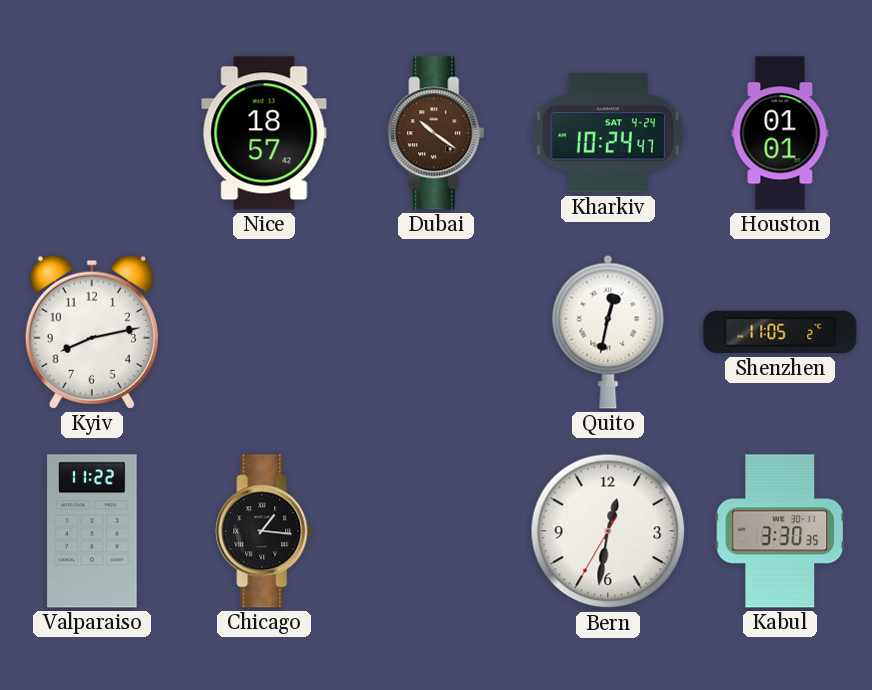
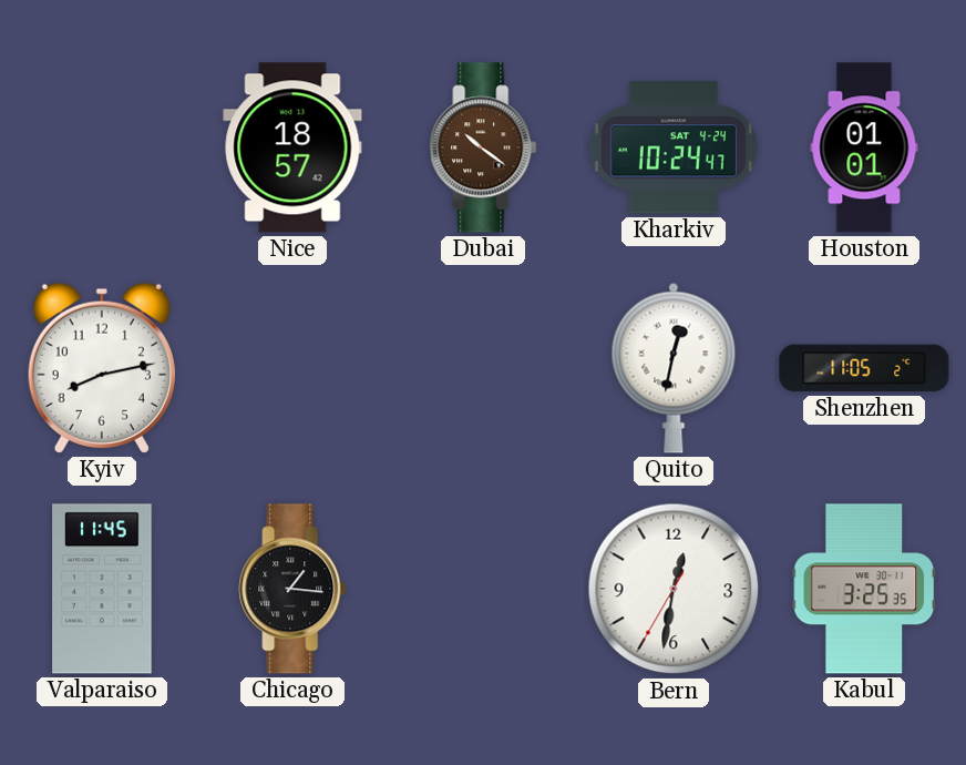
Valparaiso: 11:22 -> 11:45 (102, 589)
Kabul: 3:30 -> 3:25 (864, 589)
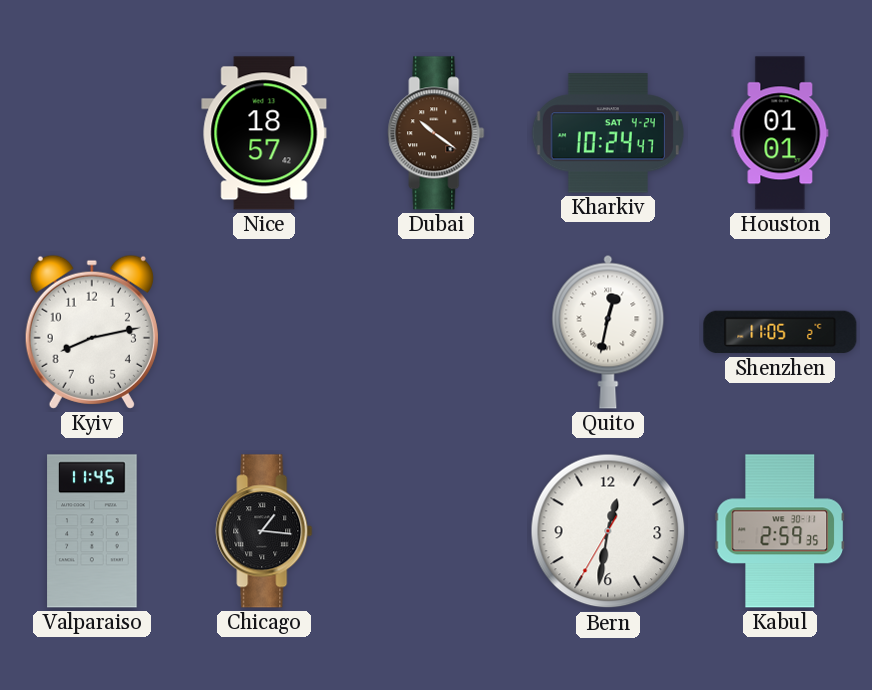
Kabul: 3:25 -> 2:59 (780, 531)
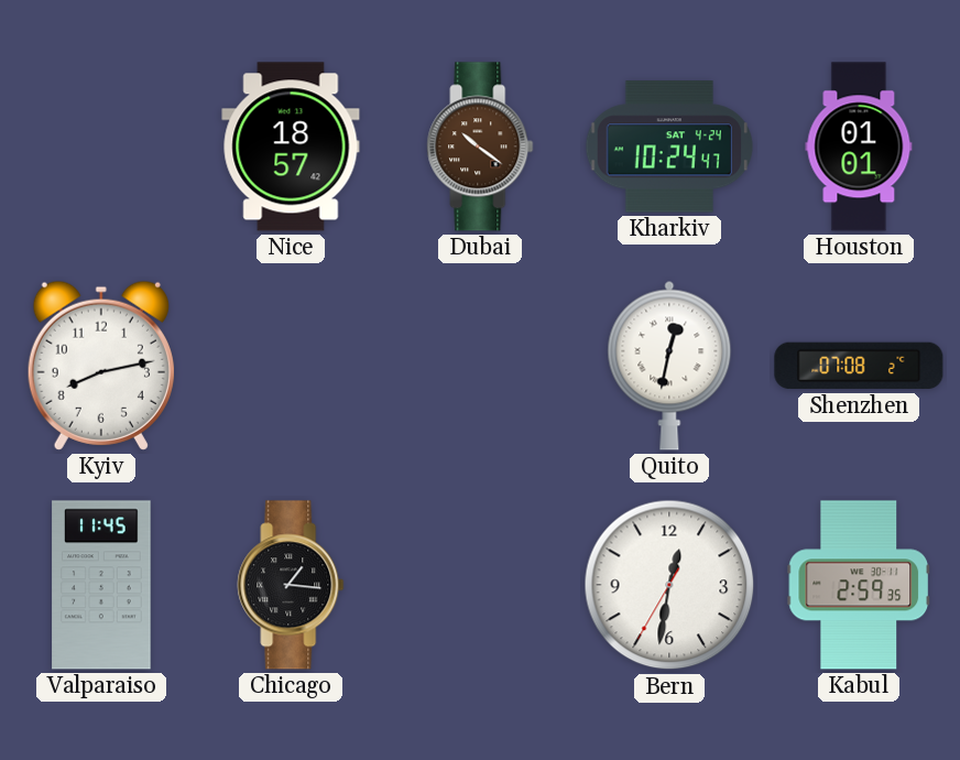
Shenzhen: 11:05 -> 07:08 (859, 366)
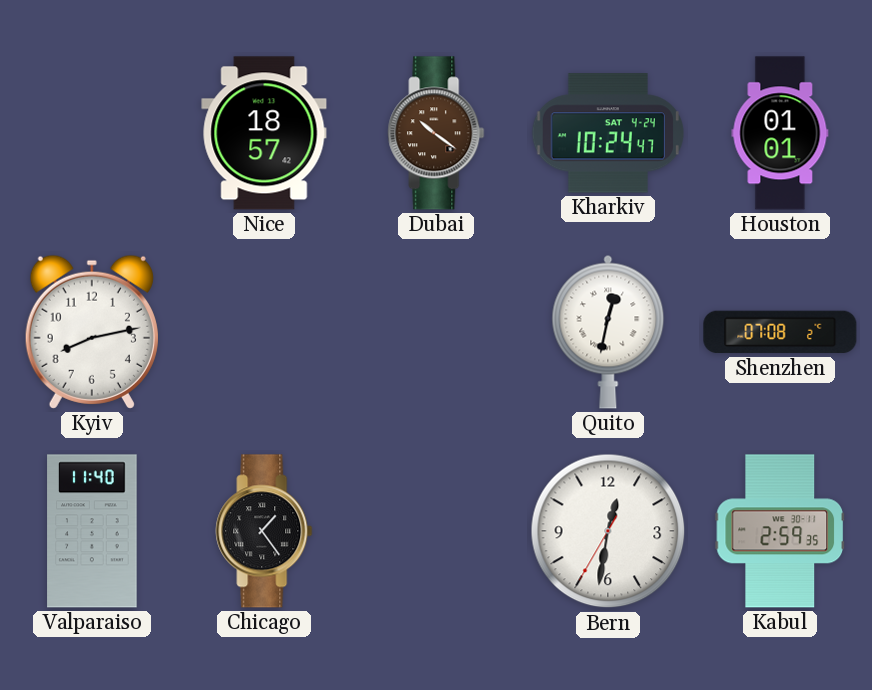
Valparaiso: 11:45 -> 11:40 (92, 531)
Chicago: 1:16 -> 1:24 (264, 531)
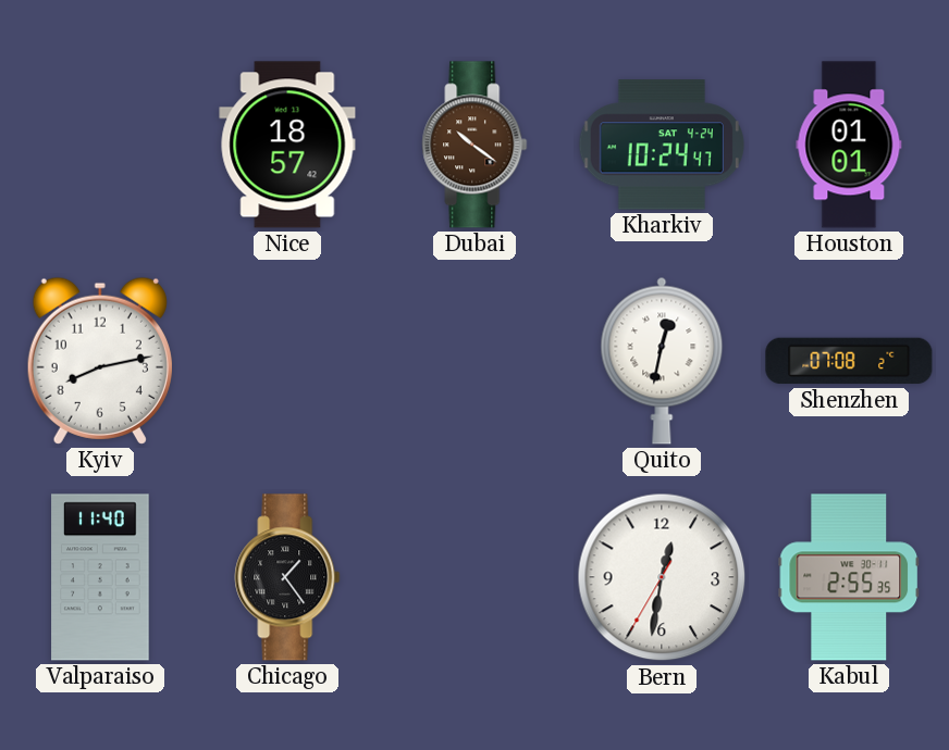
Kabul: 2:59 -> 2:55 (849, 577)
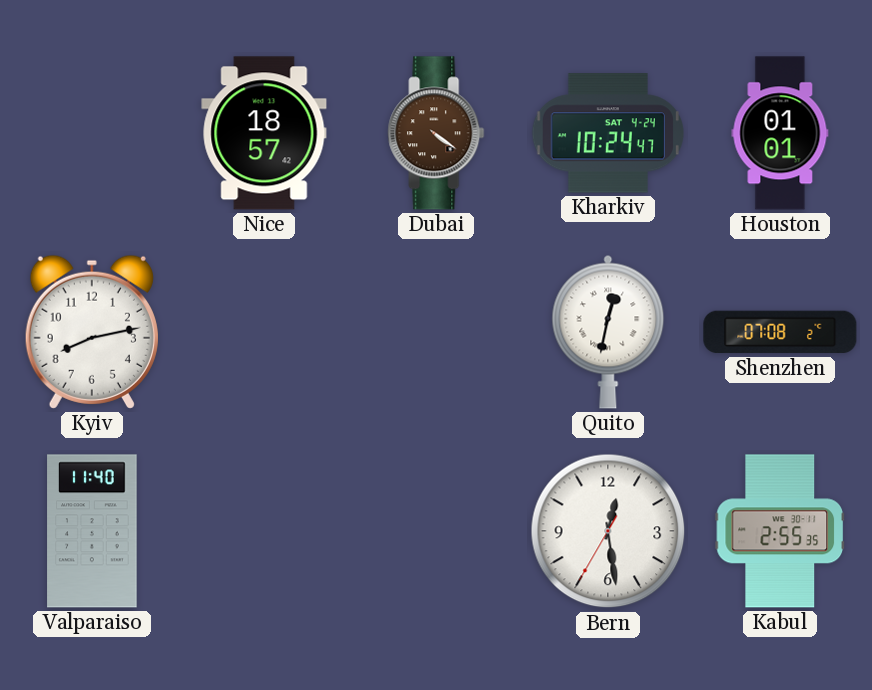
Dubai: 10:21 -> 4:21 (436, 133)
Chicago: 1:24 -> none (287, 577)
Bern: 12:31 -> 12:28 (608, 531)
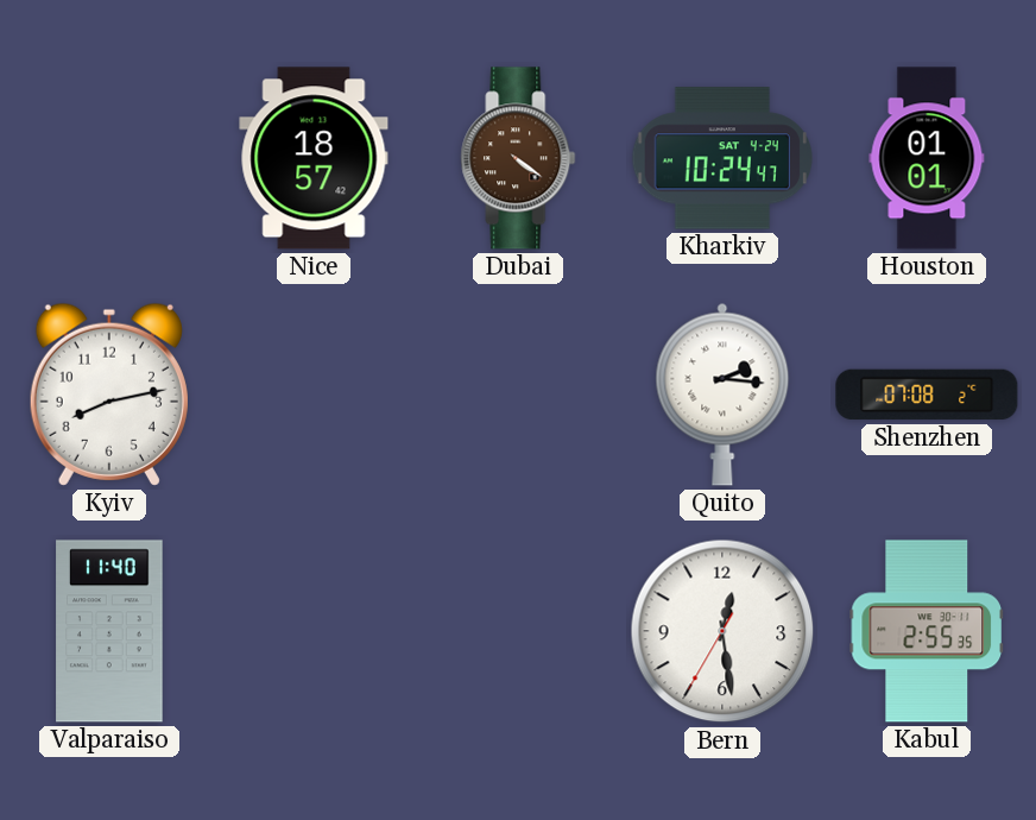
Quito: 12:32 -> 2:16 (722, 395)
